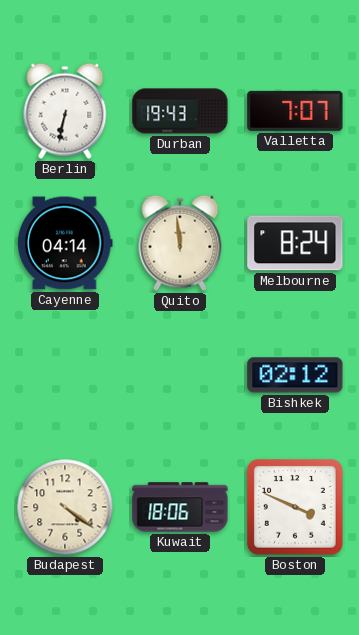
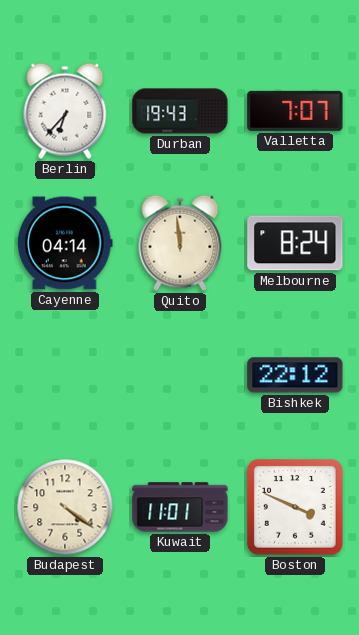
Berlin: 6:32 -> 6:37 (65, 111)
Bishkek: 02:12 -> 22:12 (295, 375)
Kuwait: 18:06 -> 11:01 (180, 507)
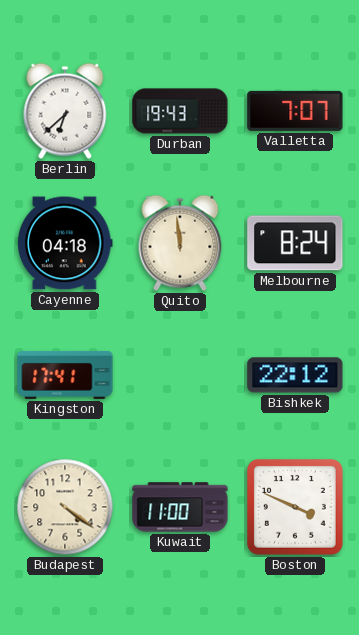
Berlin: 6:37 -> 6:38 (65, 111)
Cayenne: 04:14 -> 04:18 (65, 243)
Kingston: none -> 17:41 (65, 375)
Kuwait: 11:01 -> 11:00 (180, 507)
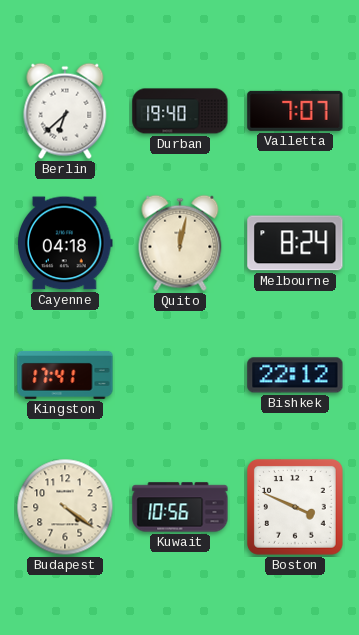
Durban: 19:43 -> 19:40 (180, 111)
Quito: 11:59 -> 12:02 (180, 243)
Kuwait: 11:00 -> 10:56 (180, 507)
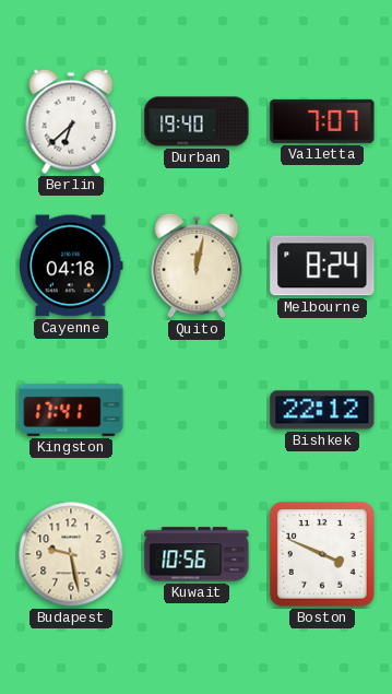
Budapest: 4:21 -> 9:28 (71, 554)
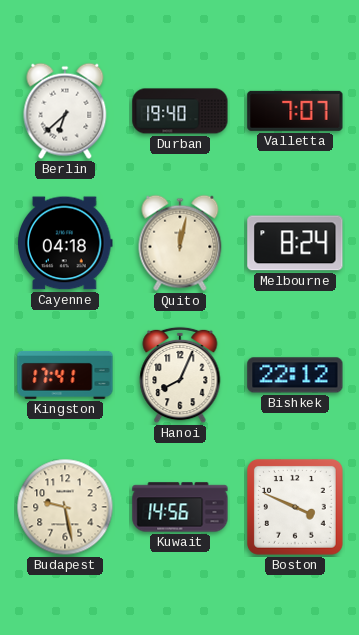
Hanoi: none -> 8:04 (180, 375)
Kuwait: 10:56 -> 14:56 (180, 507)
